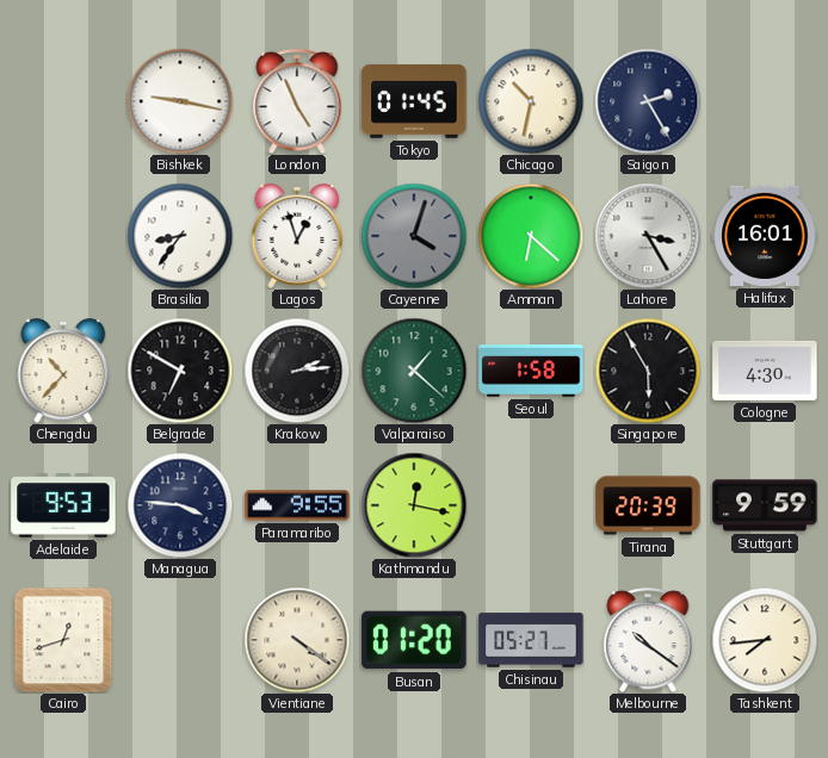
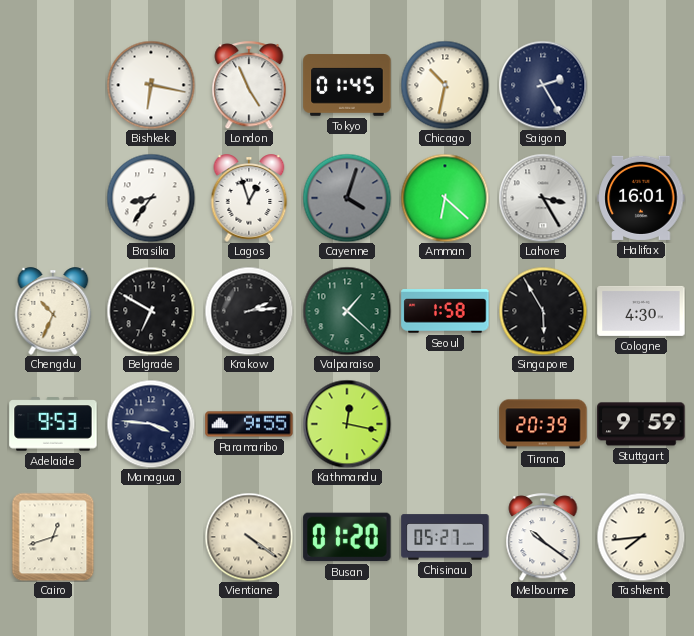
Bishkek: 9:17 -> 6:17 (151, 85)
Chengdu: 10:37 -> 10:34 (53, 311)
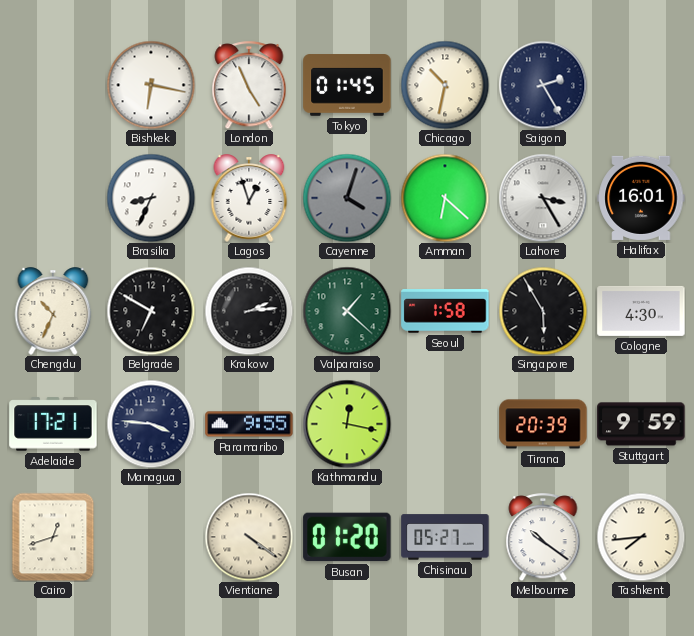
Brasilia: 8:36 -> 8:34 (151, 198)
Adelaide: 9:53 -> 17:21 (53, 424)
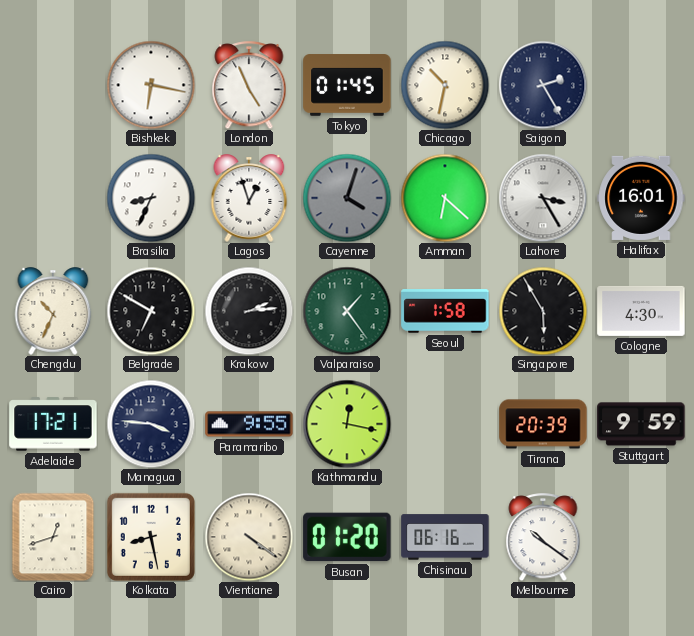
Valparaiso: 1:22 -> 1:24 (347, 311)
Kolkata: none -> 8:28 (151, 537)
Chisinau: 05:27 -> 06:16 (445, 537)
Tashkent: 7:44 -> none (641, 537)
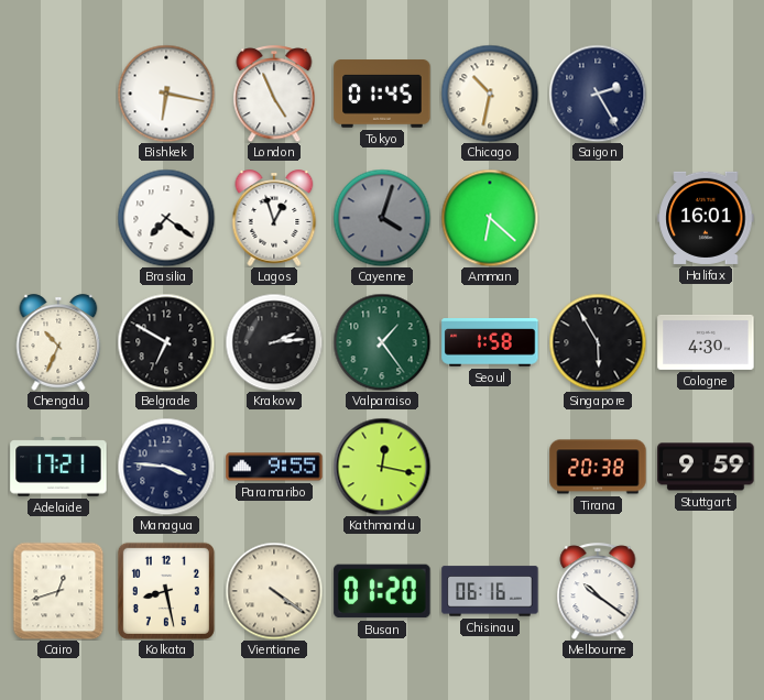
Brasilia: 8:34 -> 7:21 (166, 218)
Lahore: 3:25 -> none (543, 198)
Tirana: 20:39 -> 20:38 (598, 467)
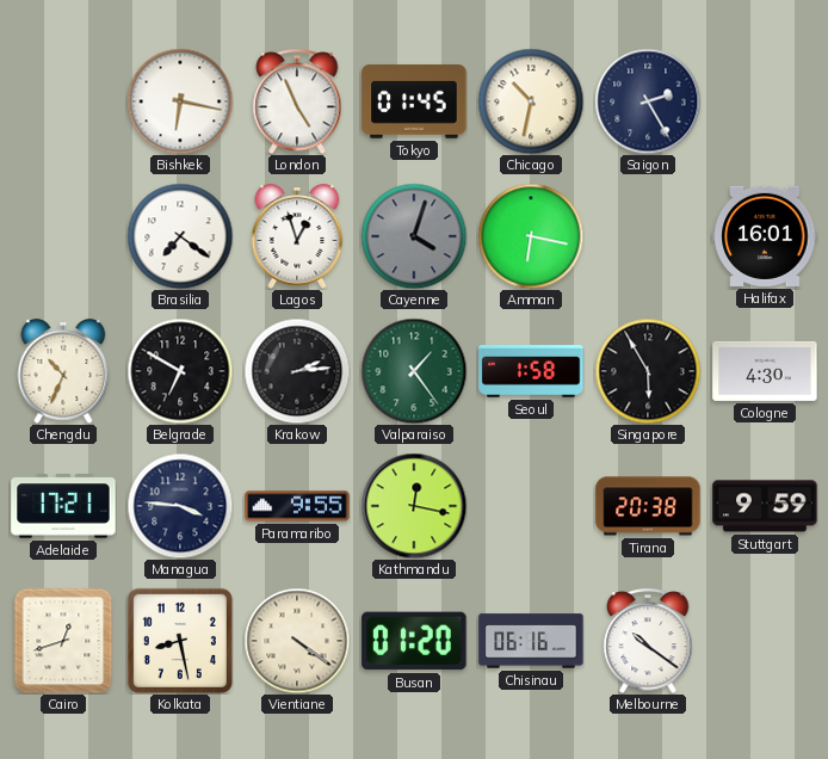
Amman: 6:22 -> 6:17 (531, 236)
